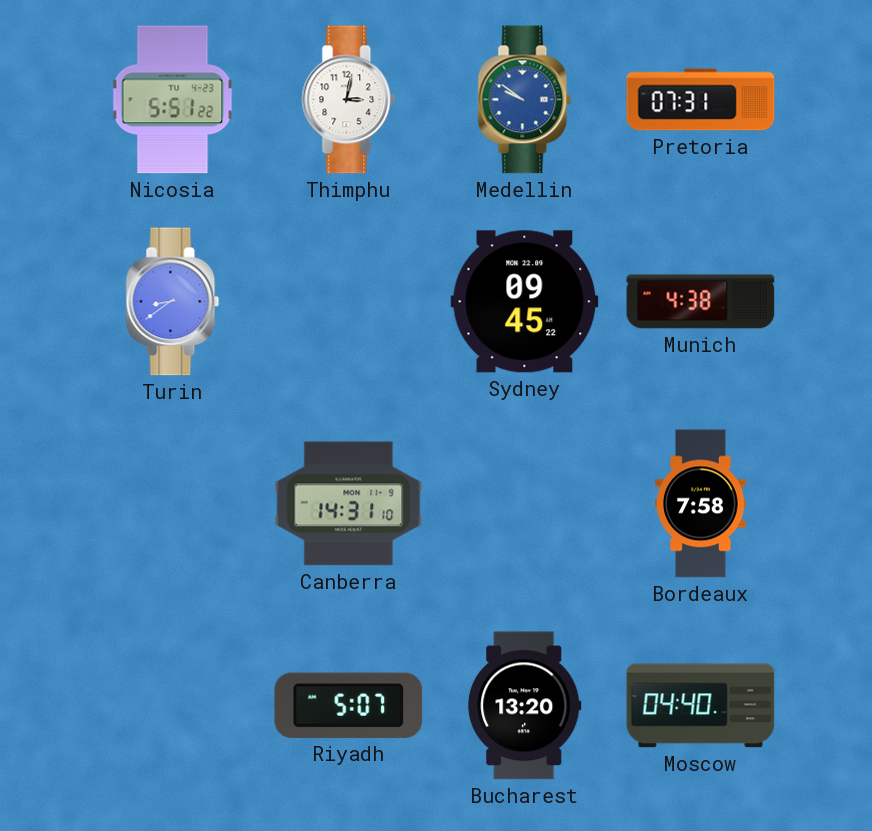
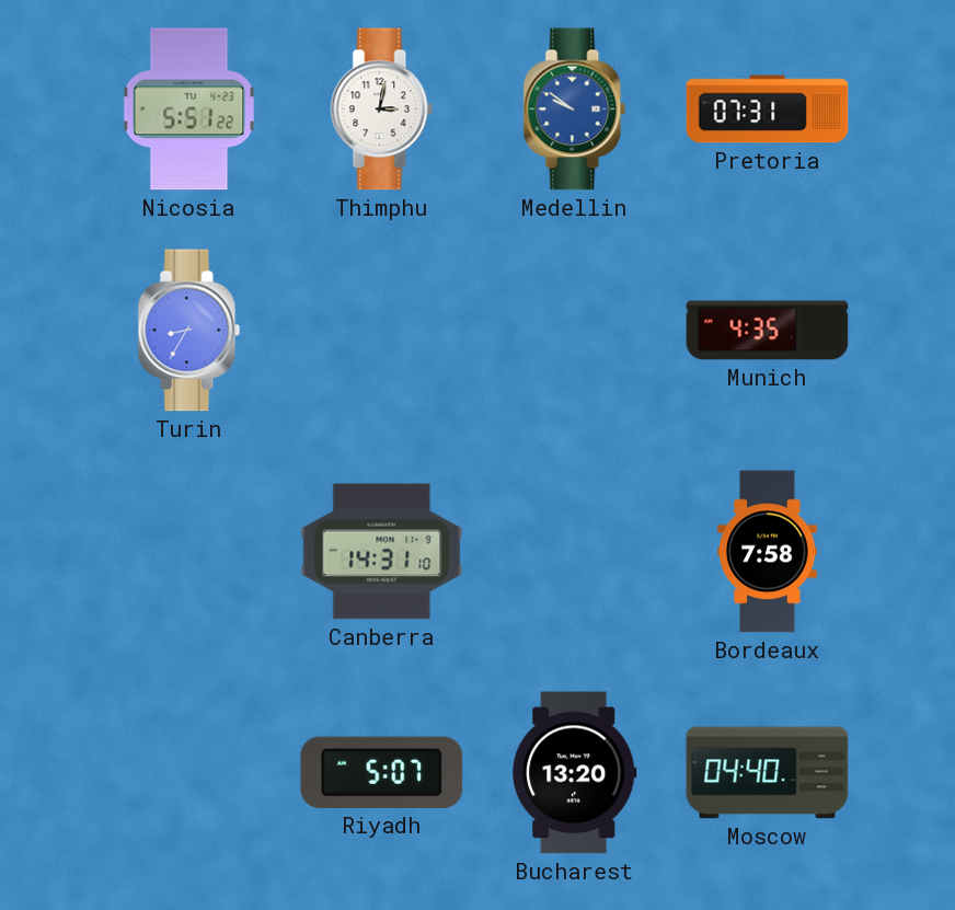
Turin: 8:39 -> 8:35 (189, 331)
Sydney: 09:45 -> none (525, 302)
Munich: 4:38 -> 4:35 (768, 331)
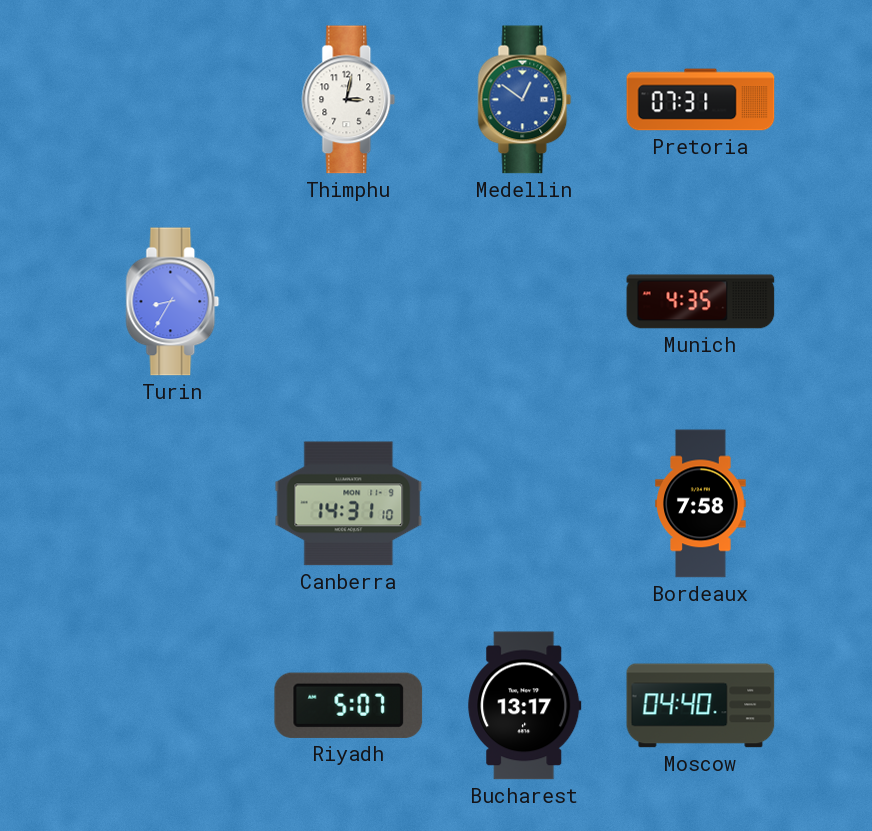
Nicosia: 5:51 -> none (189, 110)
Medellin: 9:51 -> 12:51 (525, 100)
Bucharest: 13:20 -> 13:17 (525, 706)
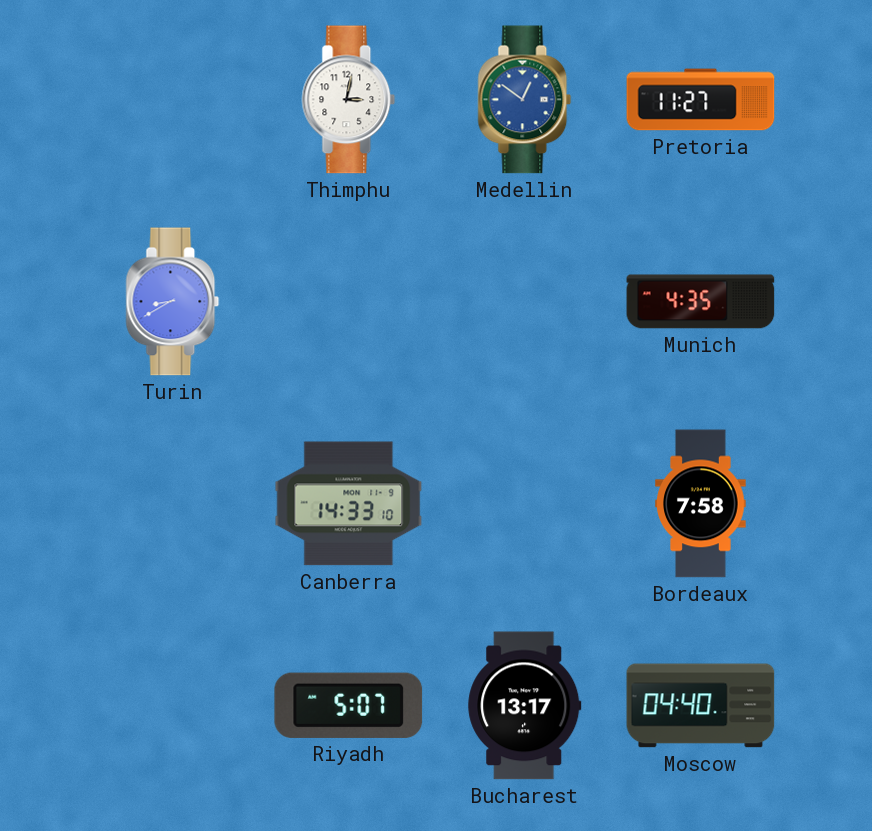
Pretoria: 07:31 -> 11:27 (701, 100)
Turin: 8:35 -> 8:40 (173, 302)
Canberra: 14:31 -> 14:33 (349, 504)
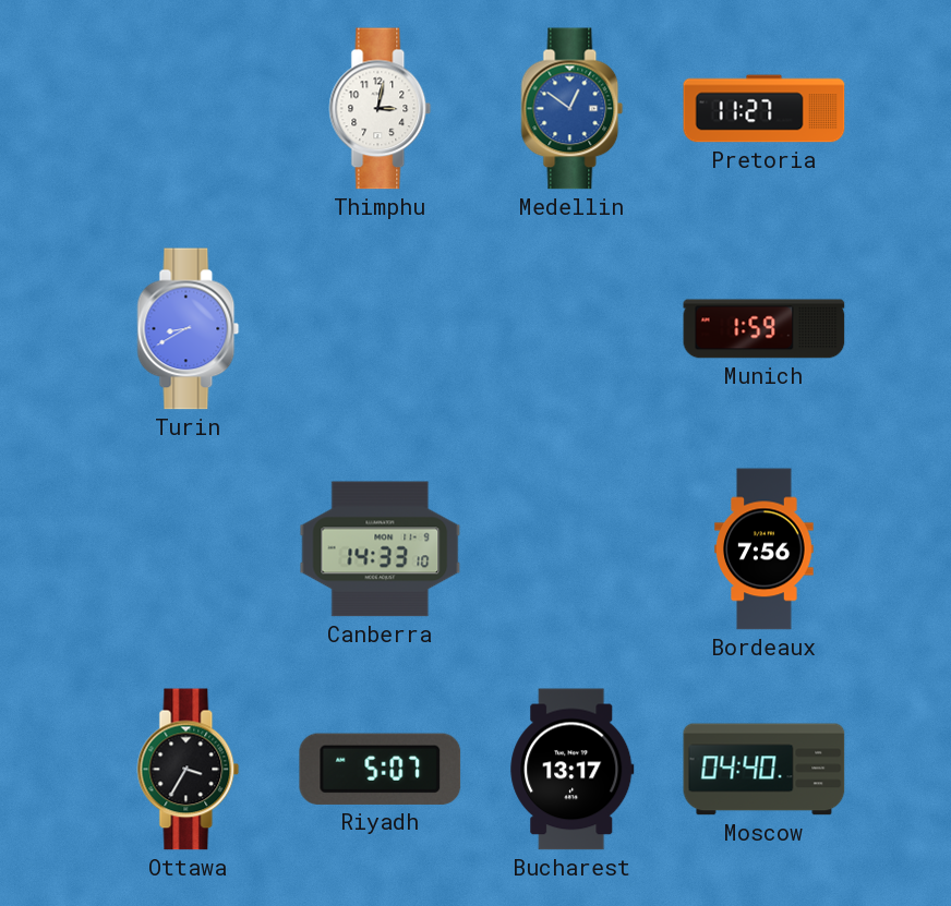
Munich: 4:35 -> 1:59 (765, 329)
Bordeaux: 7:58 -> 7:56 (765, 549)
Ottawa: none -> 3:35 (189, 770)
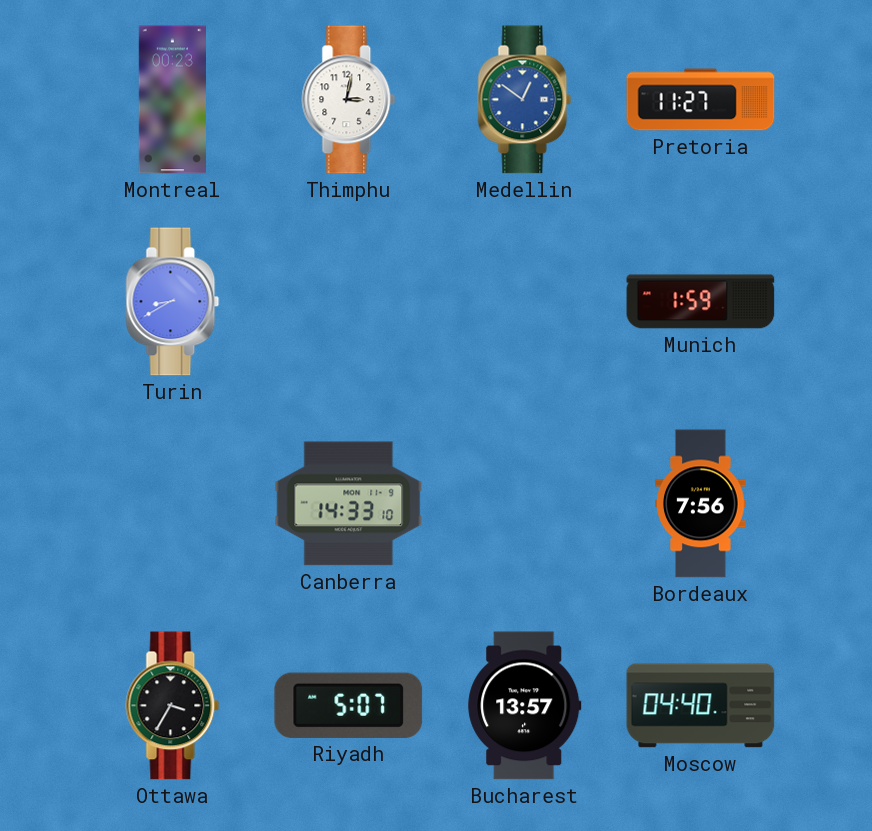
Montreal: none -> 00:23 (172, 100)
Bucharest: 13:17 -> 13:57 (525, 706)
